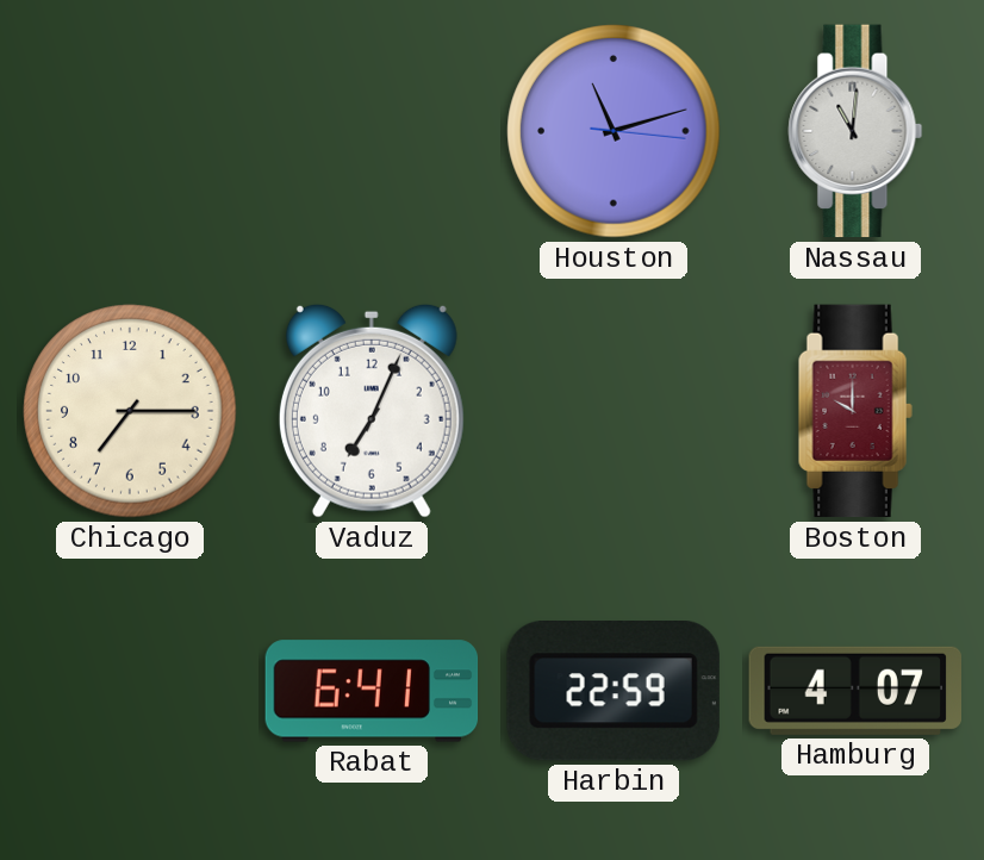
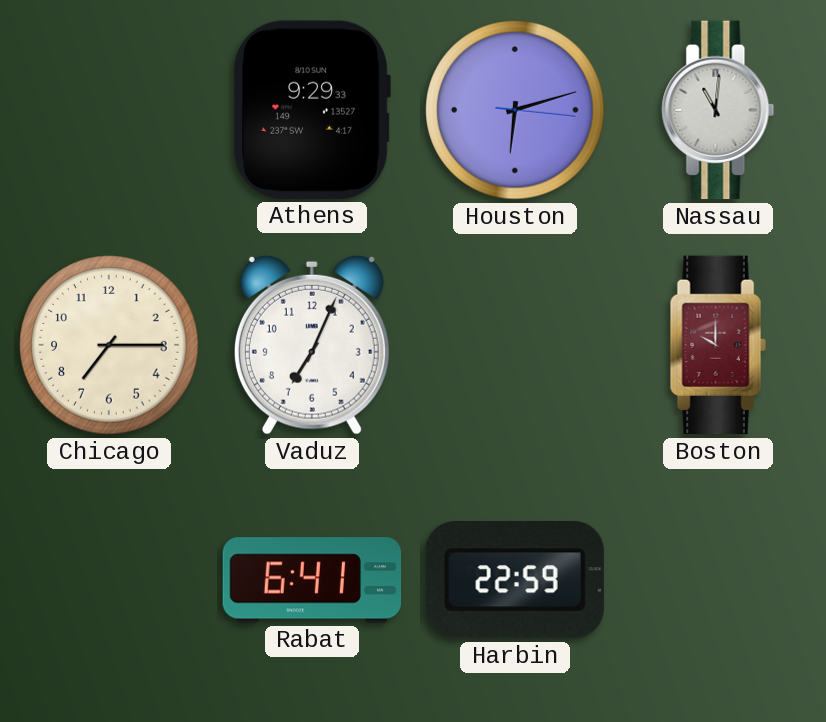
Athens: none -> 9:29 (312, 110)
Houston: 11:12 -> 6:12 (515, 110)
Hamburg: 4:07 -> none (854, 691)
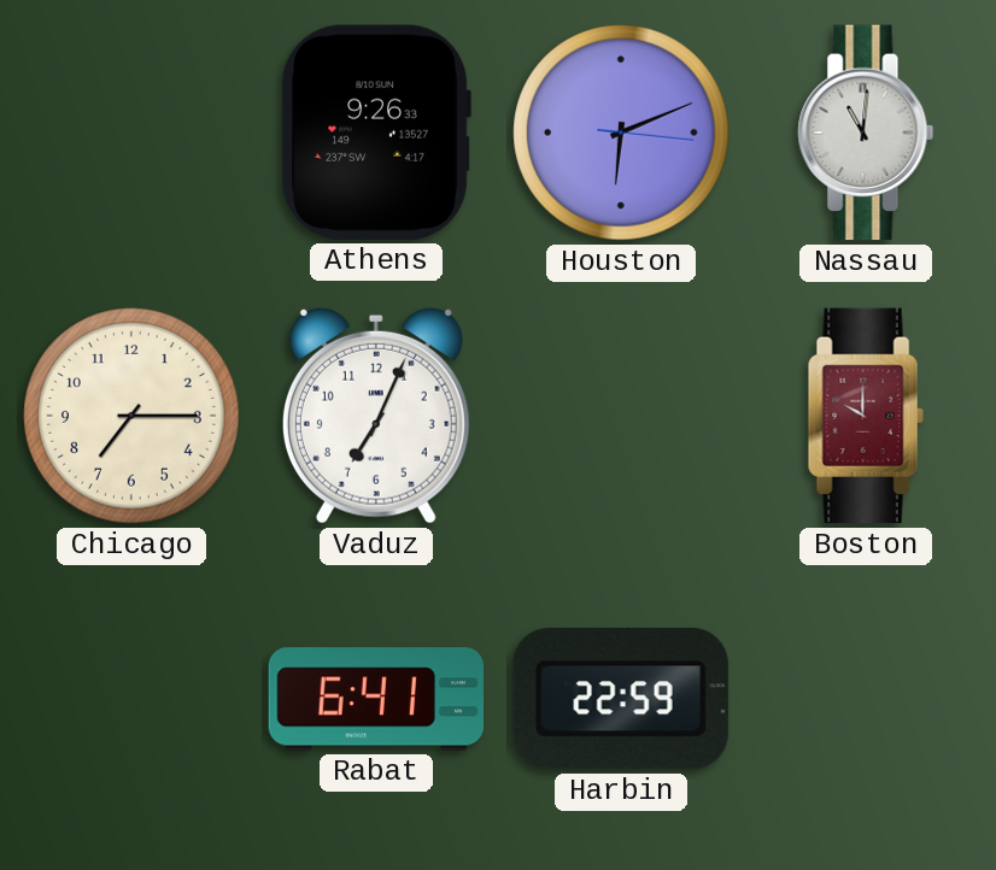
Athens: 9:29 -> 9:26 (376, 133)
Houston: 6:12 -> 6:11 (621, 133)
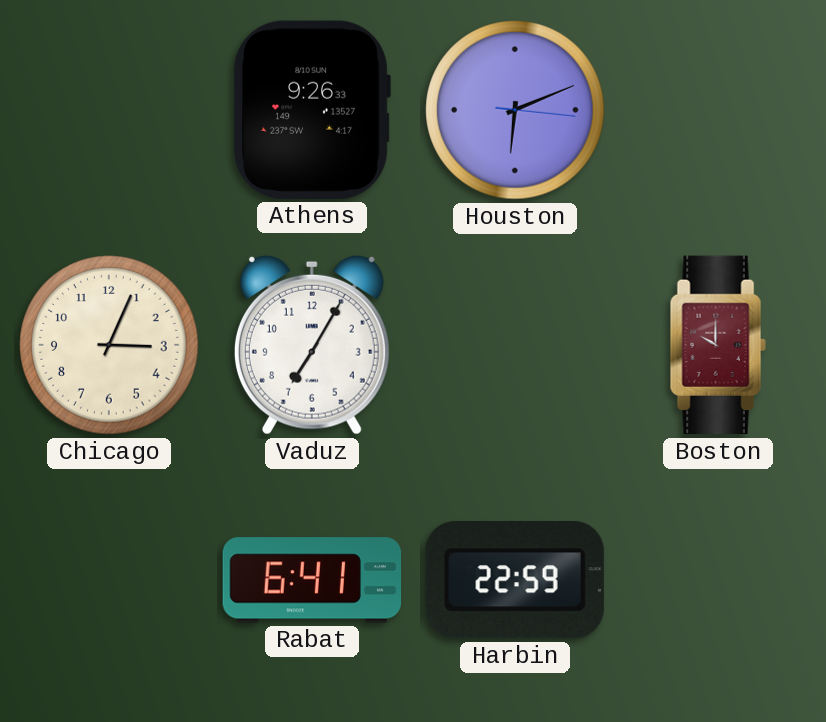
Nassau: 11:01 -> none (866, 133)
Chicago: 7:15 -> 3:04 (109, 345)
Vaduz: 7:04 -> 7:05 (312, 345)
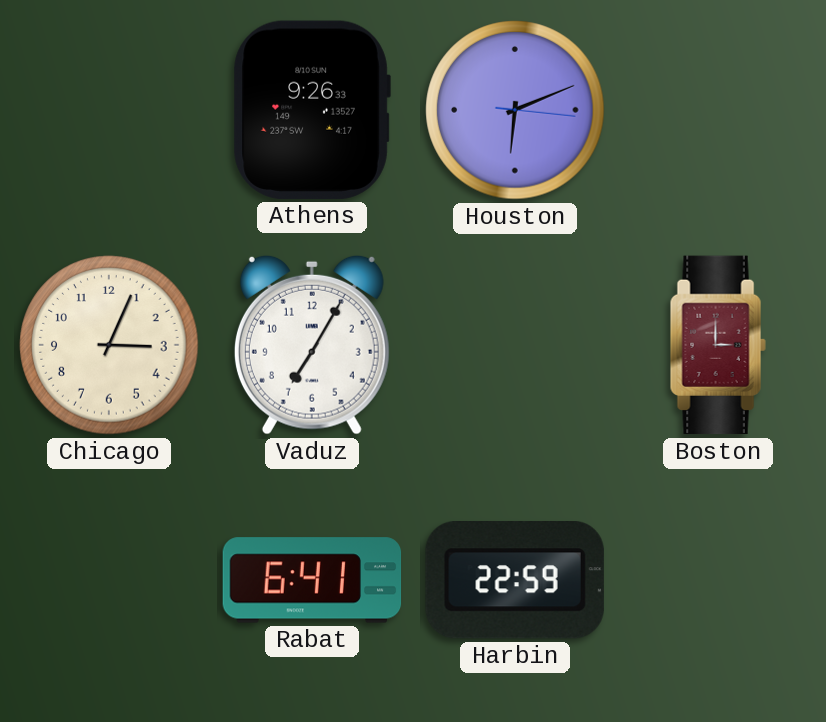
Boston: 10:00 -> 3:00 (718, 345)
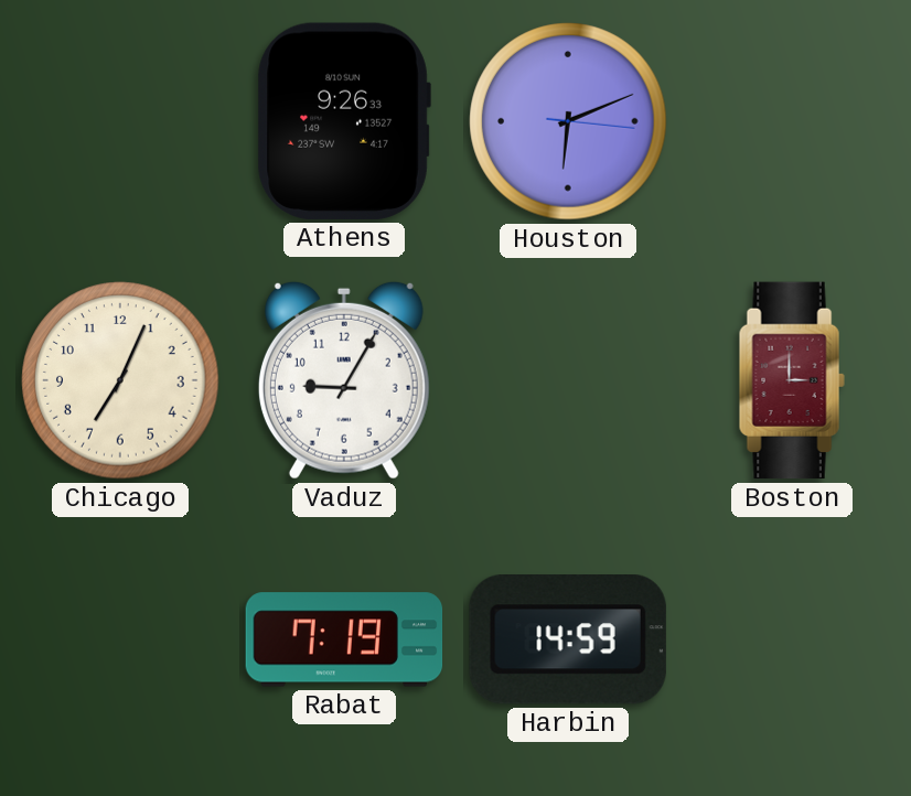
Chicago: 3:04 -> 7:04 (120, 380)
Vaduz: 7:05 -> 9:05 (344, 380)
Rabat: 6:41 -> 7:19 (344, 639)
Harbin: 22:59 -> 14:59 (568, 641)
